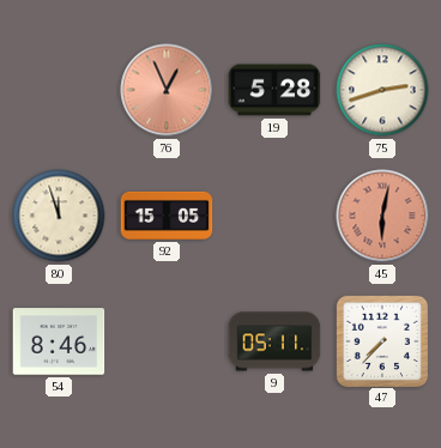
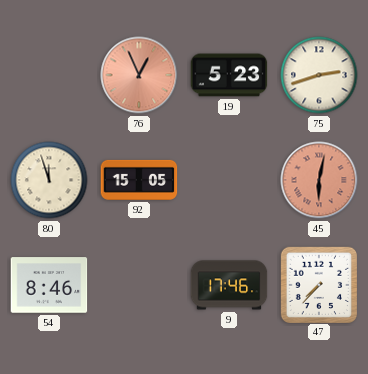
19: 5:28 -> 5:23 (229, 75)
9: 05:11 -> 17:46 (229, 285)
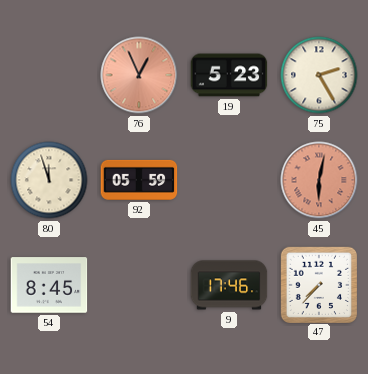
75: 2:42 -> 2:25 (319, 75)
92: 15:05 -> 05:59 (139, 180)
54: 8:46 -> 8:45 (49, 285)
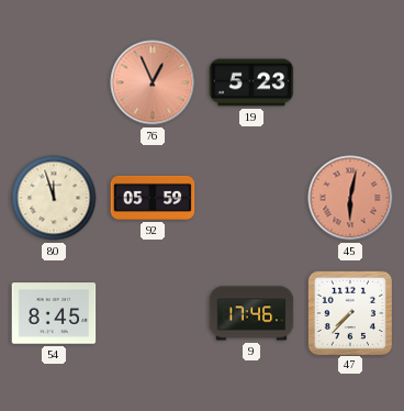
75: 2:25 -> none (319, 75)
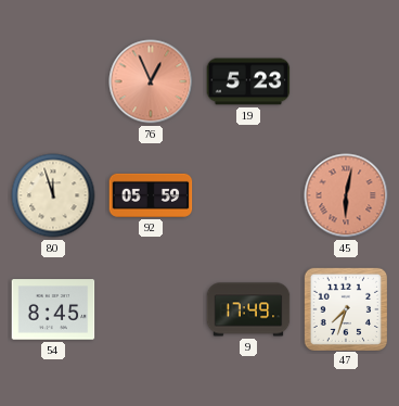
9: 17:46 -> 17:49 (248, 309)
47: 7:37 -> 7:33 (345, 308)
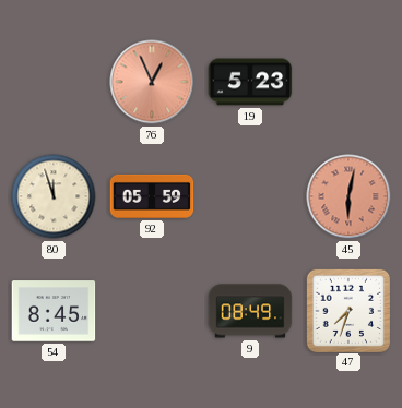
9: 17:49 -> 08:49 (250, 311)
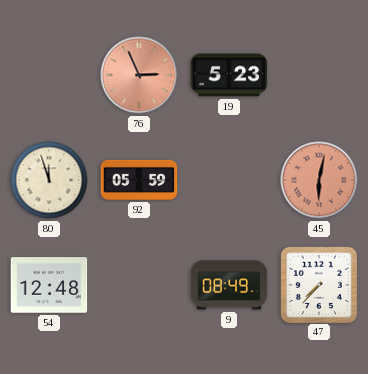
76: 12:56 -> 2:56 (139, 75)
54: 8:45 -> 12:48 (49, 285)
47: 7:33 -> 7:37 (318, 284)
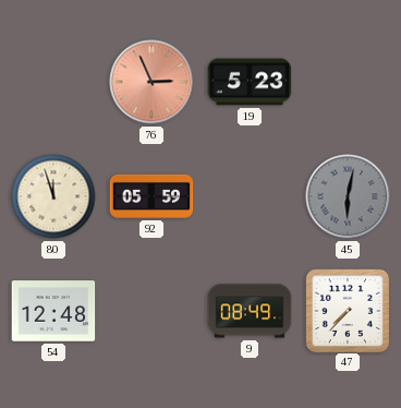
45 dial: salmon -> grey (348, 196)
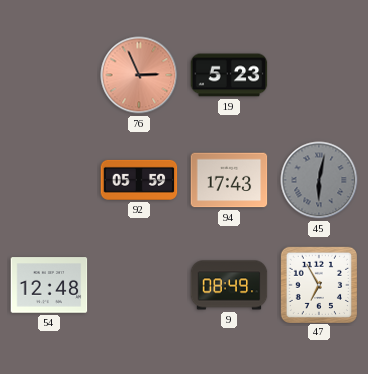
80: 11:57 -> none (53, 196)
94: none -> 17:43 (229, 180)
47: 7:37 -> 6:55 (318, 284)
